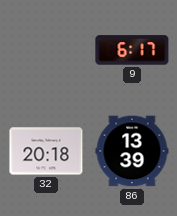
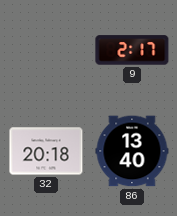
9: 6:17 -> 2:17 (132, 50)
86: 13:39 -> 13:40 (132, 151)
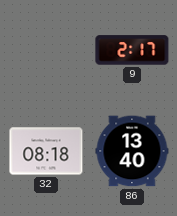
32: 20:18 -> 08:18 (46, 151)
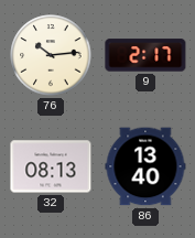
76: none -> 10:14 (51, 55)
32: 08:18 -> 08:13 (51, 166)
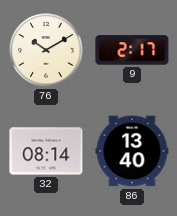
76: 10:14 -> 10:10 (46, 50)
32: 08:13 -> 08:14 (46, 151)
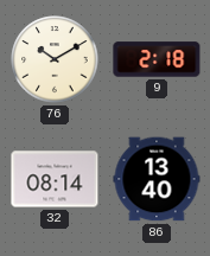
9: 2:17 -> 2:18 (157, 59)
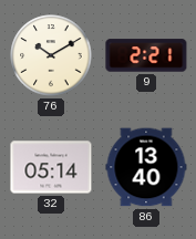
9: 2:18 -> 2:21 (146, 55)
32: 08:14 -> 05:14 (51, 167)
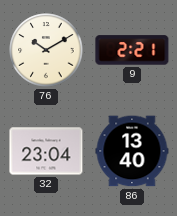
32: 05:14 -> 23:04 (46, 151)
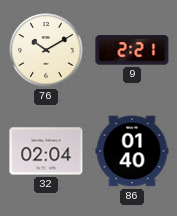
32: 23:04 -> 02:04 (46, 151)
86: 13:40 -> 01:40 (132, 151)
